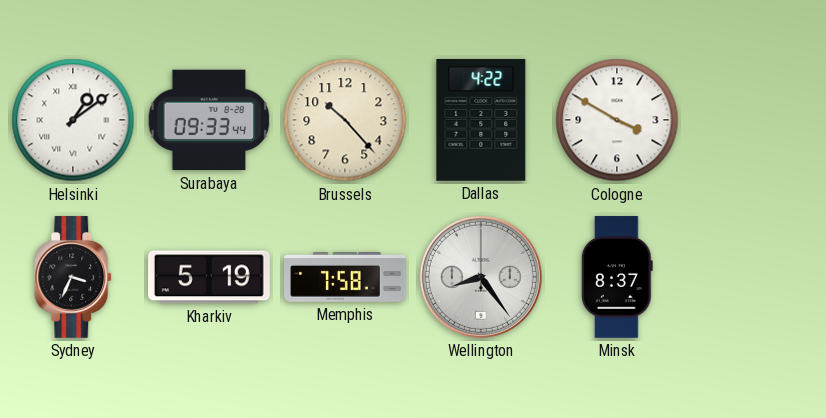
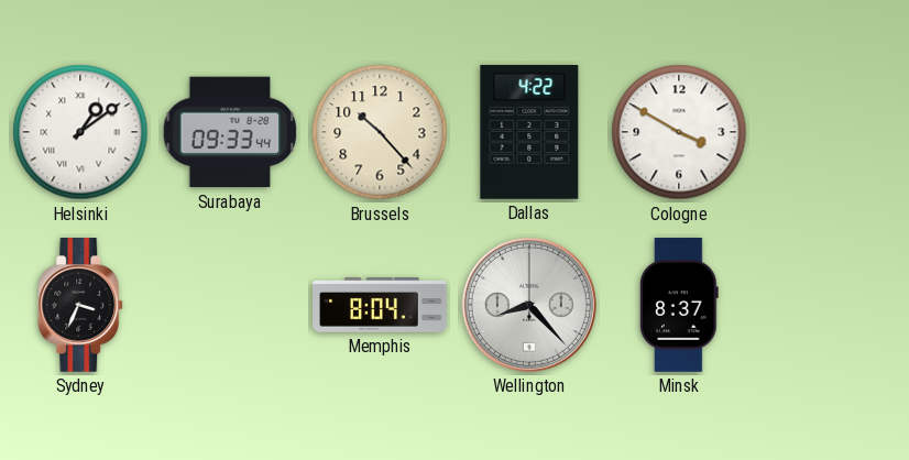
Kharkiv: 5:19 -> none (209, 277)
Memphis: 7:58 -> 8:04 (380, 306)
Wellington: 8:24 -> 8:23 (529, 305)
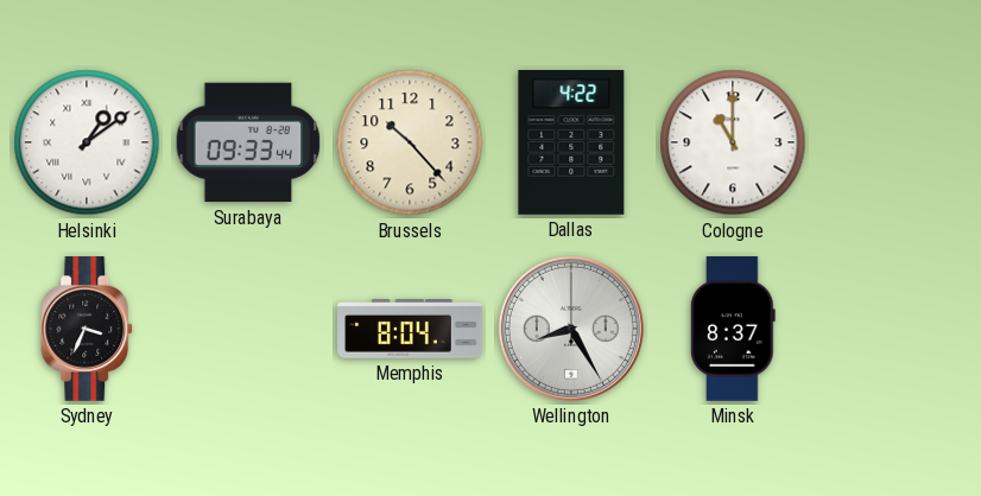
Cologne: 3:50 -> 11:00 (733, 142)
Wellington: 8:23 -> 8:25 (571, 329)
